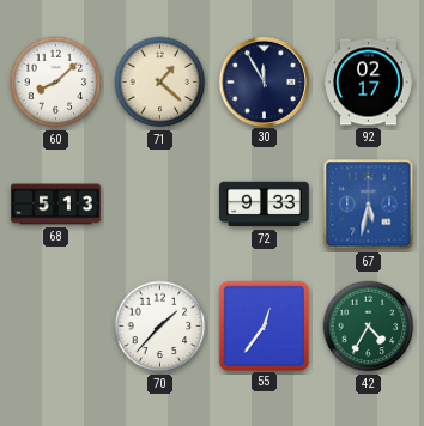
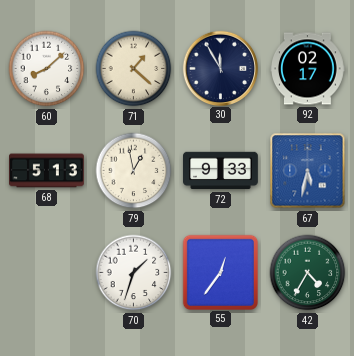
79: none -> 12:58 (134, 171)
70: 1:37 -> 1:33 (134, 273)
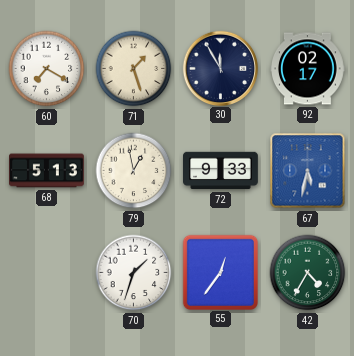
60: 8:08 -> 7:20 (47, 69)
71: 1:22 -> 1:27 (134, 69)
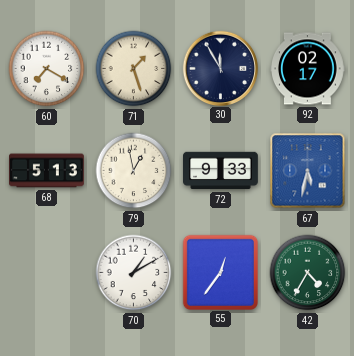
70: 1:33 -> 1:10 (134, 273)
